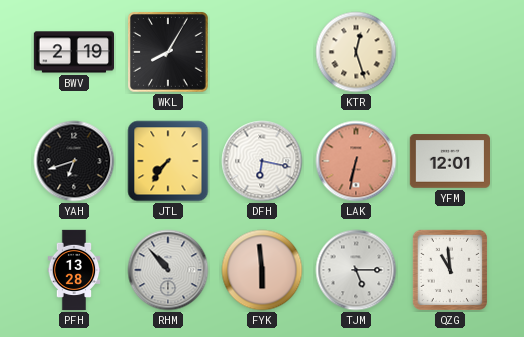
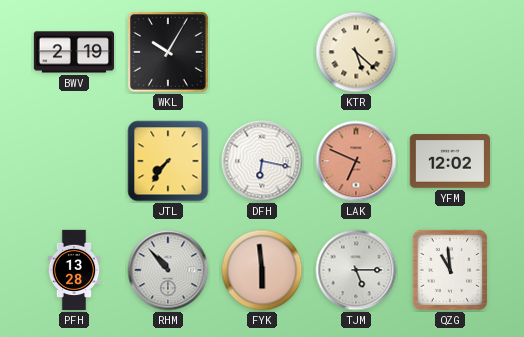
WKL: 8:05 -> 10:05 (169, 53)
KTR: 12:27 -> 5:22 (356, 52)
YAH: 6:42 -> none (74, 161)
LAK: 6:32 -> 6:49 (356, 161)
YFM: 12:01 -> 12:02 (449, 161)
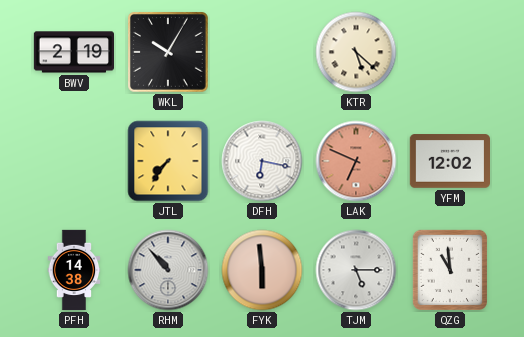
PFH: 13:28 -> 14:38 (74, 270)
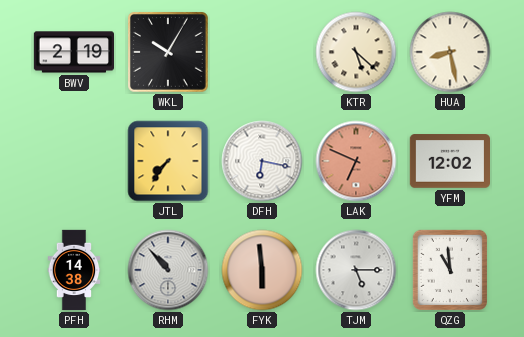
HUA: none -> 8:28 (450, 52)
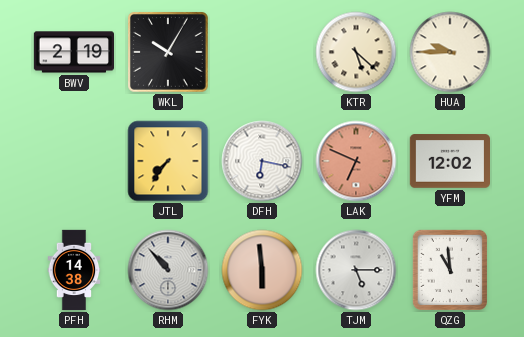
HUA: 8:28 -> 9:45 (450, 52)
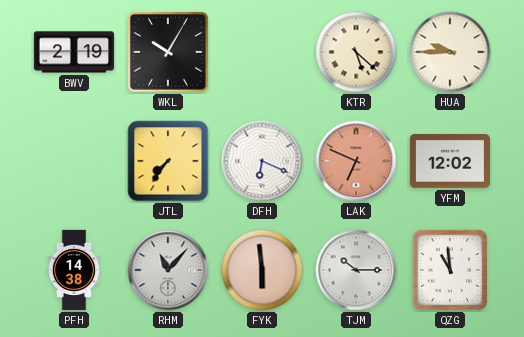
DFH: 6:17 -> 6:19 (262, 161)
RHM: 10:53 -> 11:07 (168, 270)
TJM: 5:15 -> 10:15 (356, 270)
